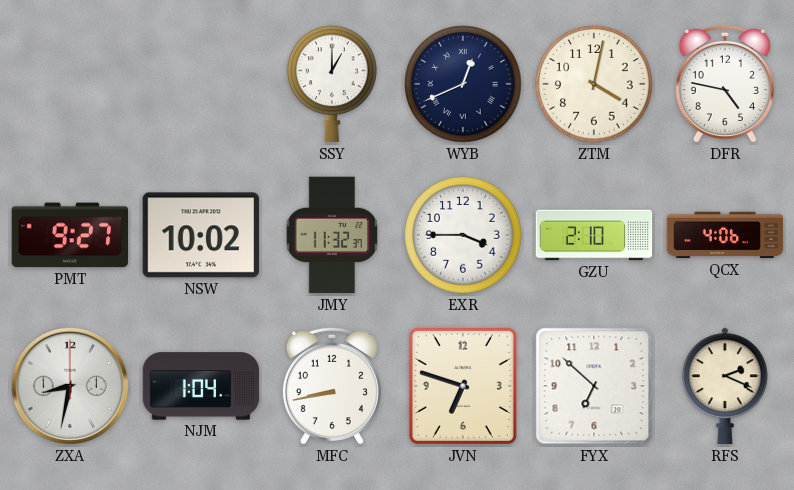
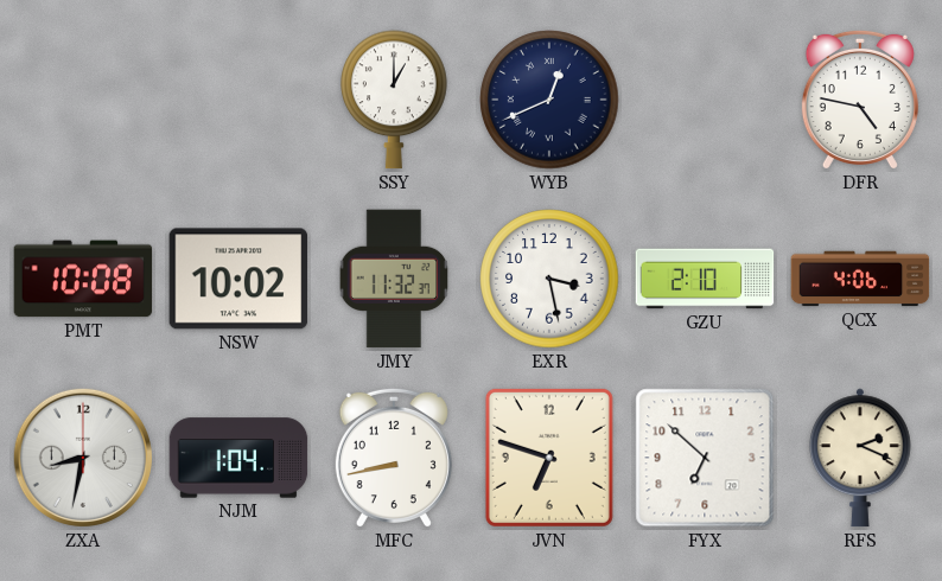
ZTM: 4:02 -> none (594, 84)
PMT: 9:27 -> 10:08 (83, 279)
EXR: 3:45 -> 3:28 (549, 279)
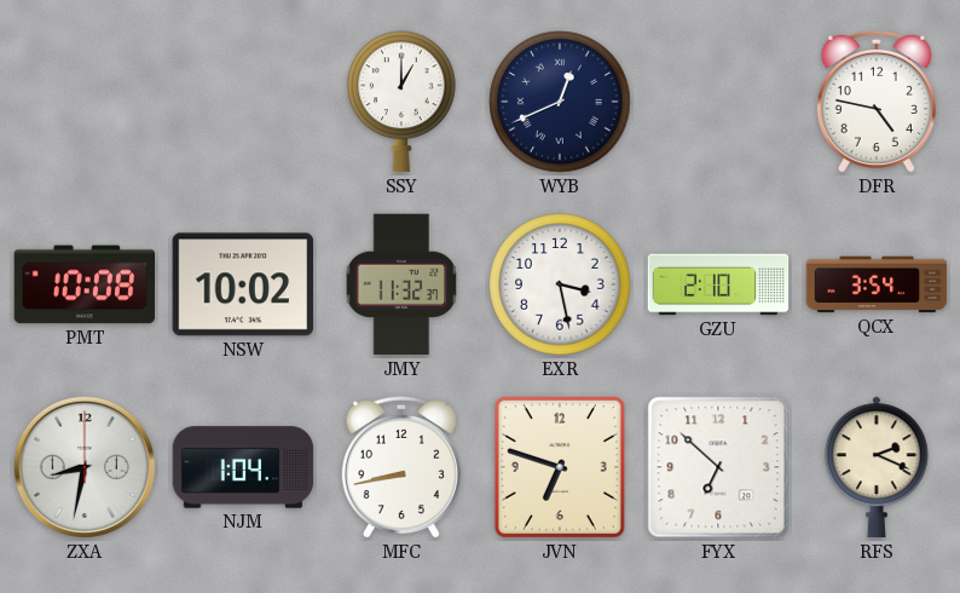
QCX: 4:06 -> 3:54 (877, 284)
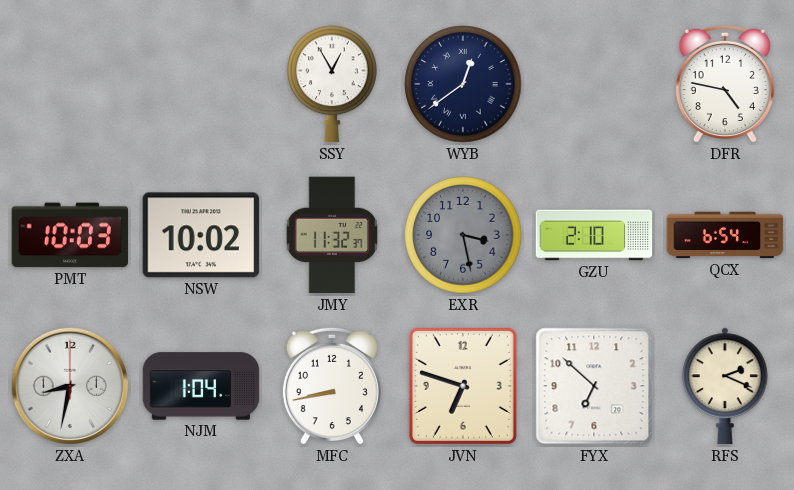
SSY: 1:00 -> 12:55 (332, 84)
WYB: 12:41 -> 12:39 (463, 84)
PMT: 10:08 -> 10:03 (70, 235)
EXR dial: white -> grey (463, 235)
QCX: 3:54 -> 6:54 (725, 235)
